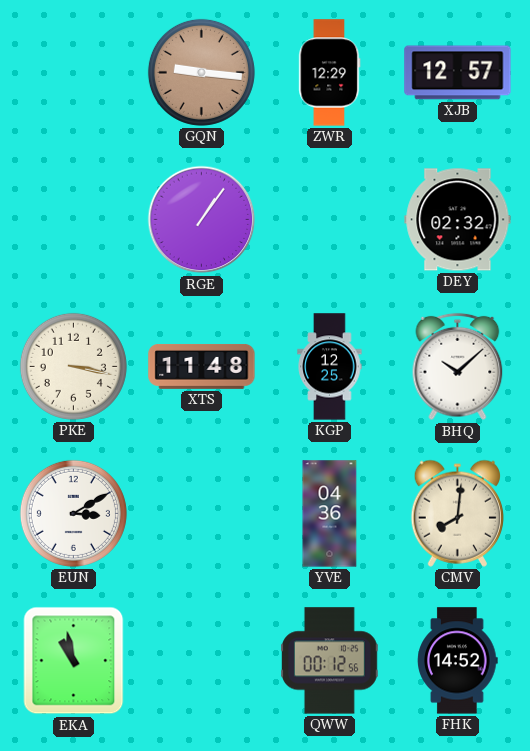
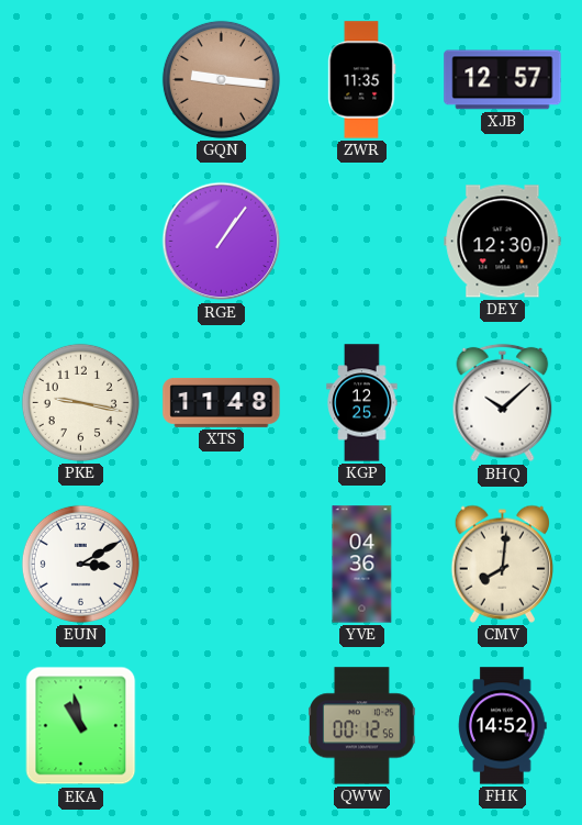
ZWR: 12:29 -> 11:35 (362, 80)
DEY: 02:32 -> 12:30 (503, 242)
PKE: 3:17 -> 9:17 (80, 402)
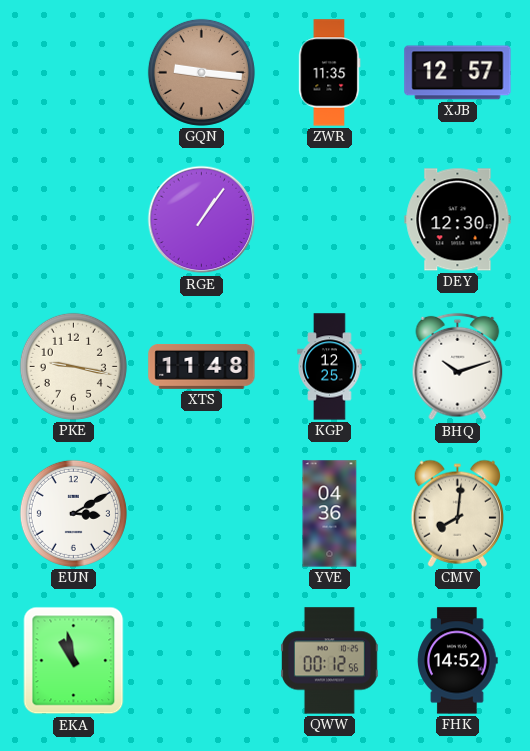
BHQ: 10:08 -> 10:12 (458, 367)
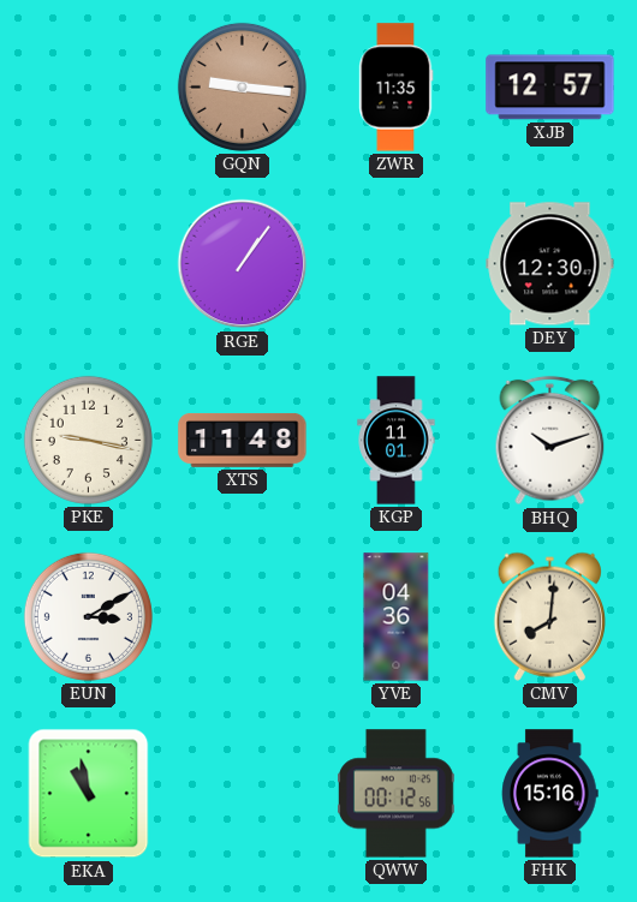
KGP: 12:25 -> 11:01 (397, 441)
FHK: 14:52 -> 15:16 (550, 794)
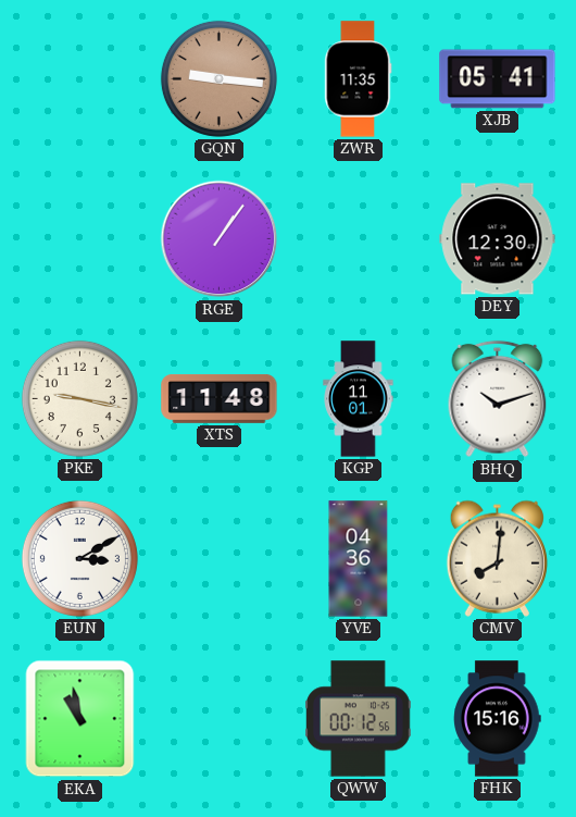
XJB: 12:57 -> 05:41 (498, 79)
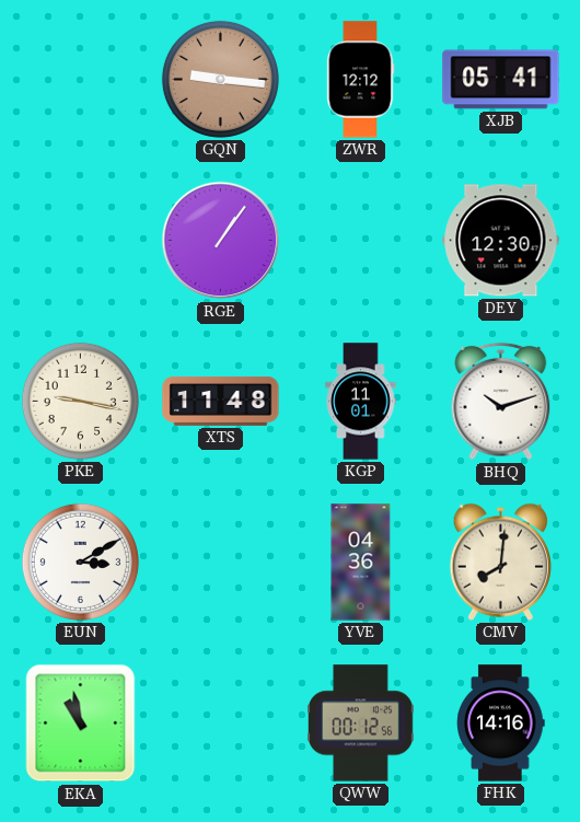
ZWR: 11:35 -> 12:12 (361, 80)
FHK: 15:16 -> 14:16 (501, 723)
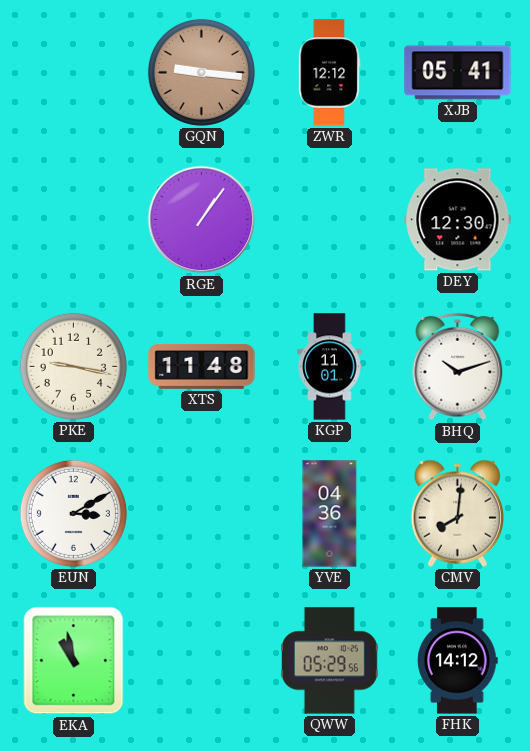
QWW: 00:12 -> 05:29 (330, 661)
FHK: 14:16 -> 14:12 (458, 661)
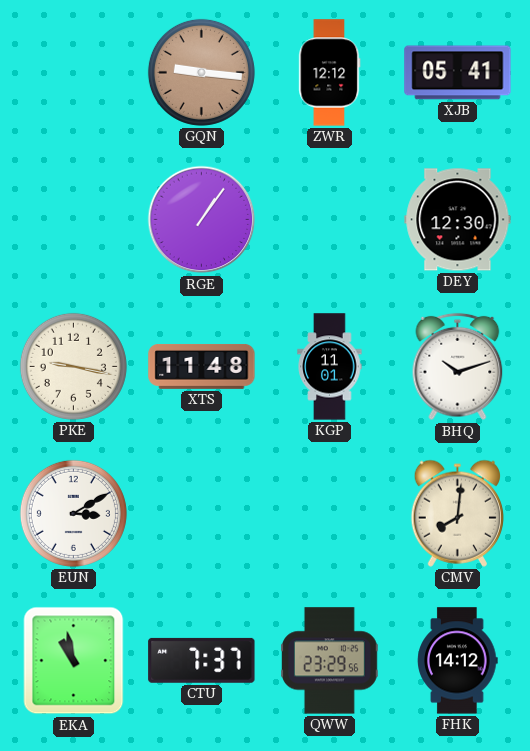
YVE: 04:36 -> none (330, 514)
CTU: none -> 7:37 (202, 660)
QWW: 05:29 -> 23:29 (330, 661)
